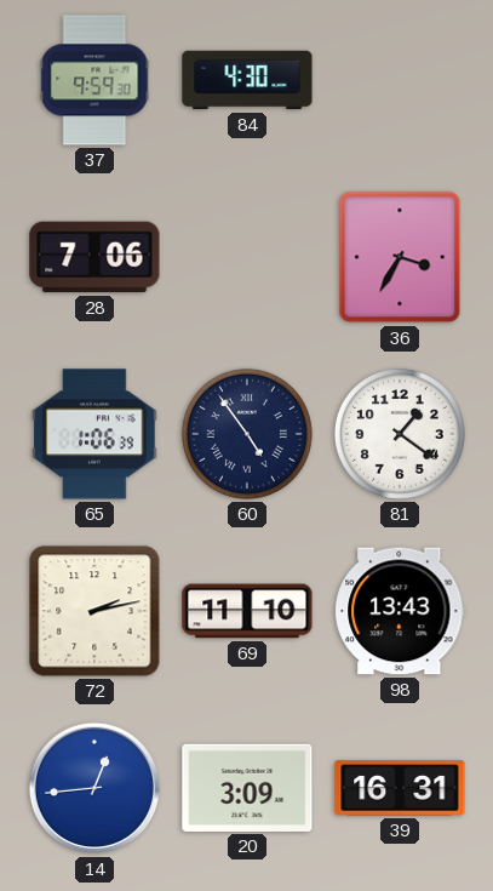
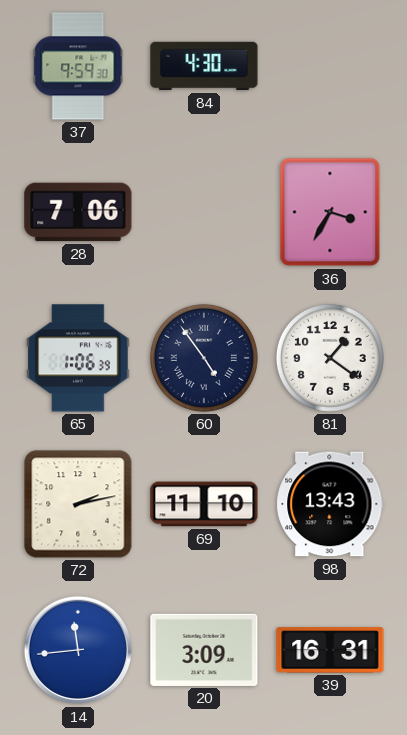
14: 12:44 -> 11:44 (78, 650)
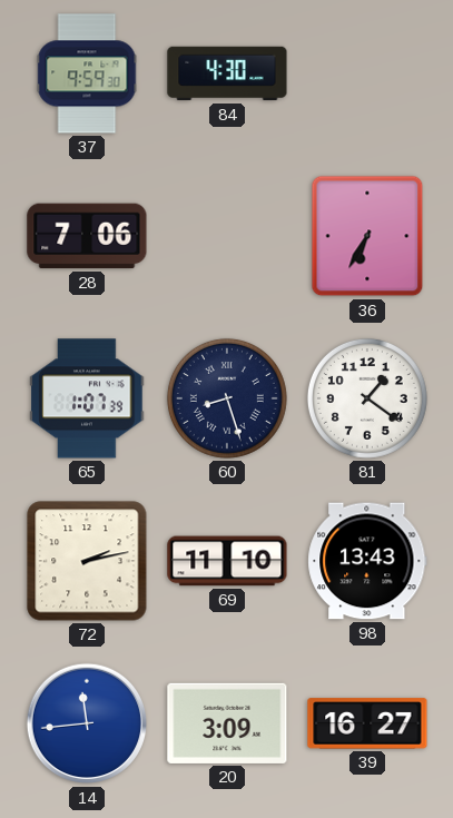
36: 3:35 -> 6:35 (367, 236)
65: 1:06 -> 1:07 (87, 398)
60: 4:54 -> 8:27 (227, 398)
39: 16:31 -> 16:27 (367, 723)
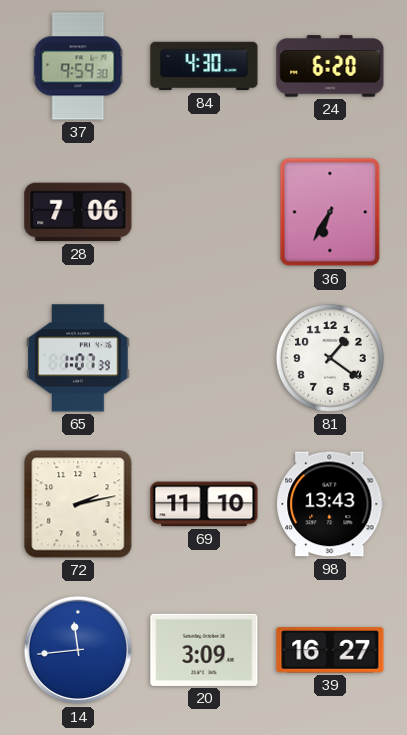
24: none -> 6:20 (330, 66)
60: 8:27 -> none (227, 398)
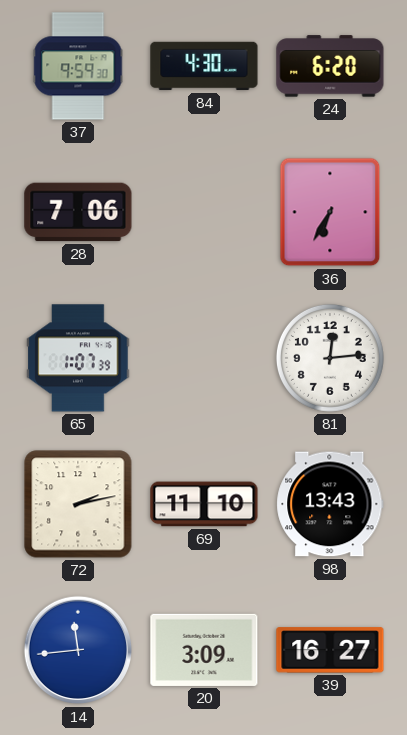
81: 1:21 -> 12:14 (330, 358)
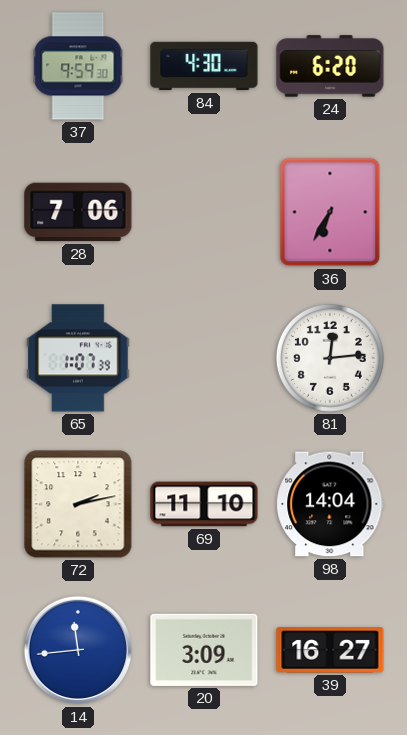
98: 13:43 -> 14:04 (330, 504)
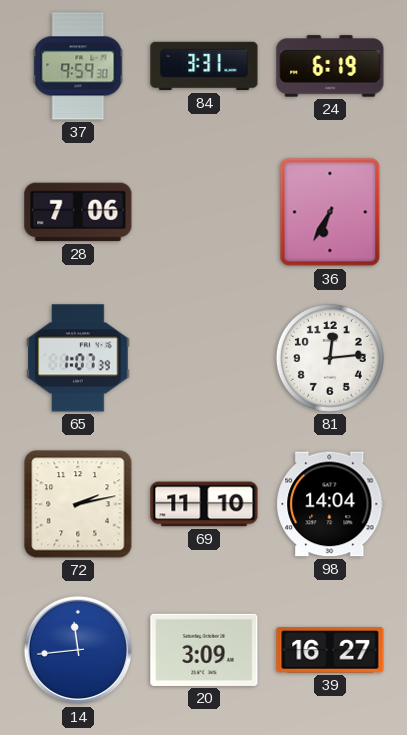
84: 4:30 -> 3:31 (204, 66)
24: 6:20 -> 6:19 (330, 66)
